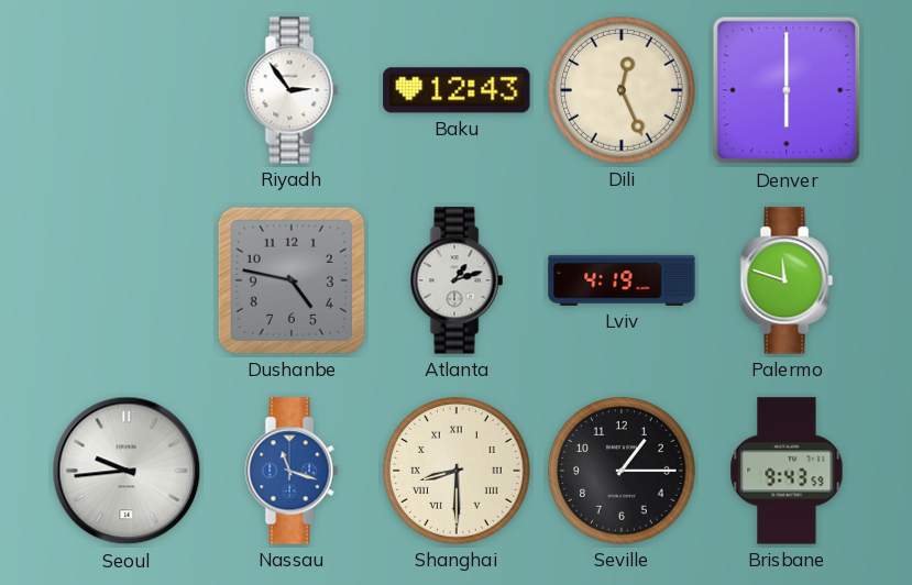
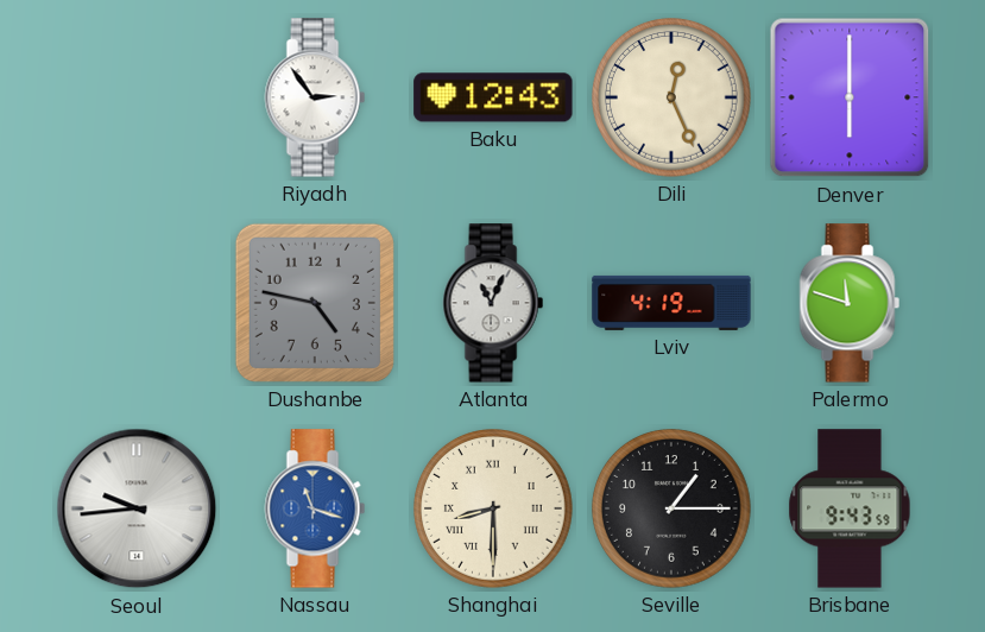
Atlanta: 1:12 -> 11:04 (493, 303)
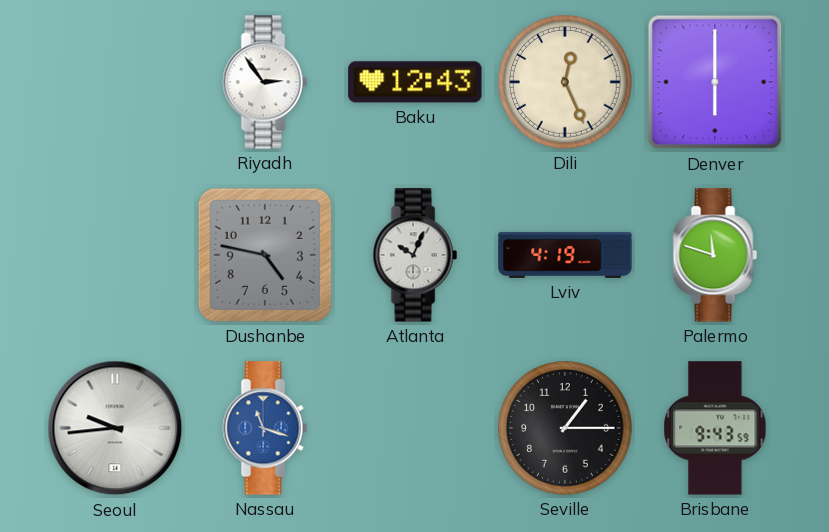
Atlanta: 11:04 -> 10:04 (415, 255)
Shanghai: 8:30 -> none (494, 510)
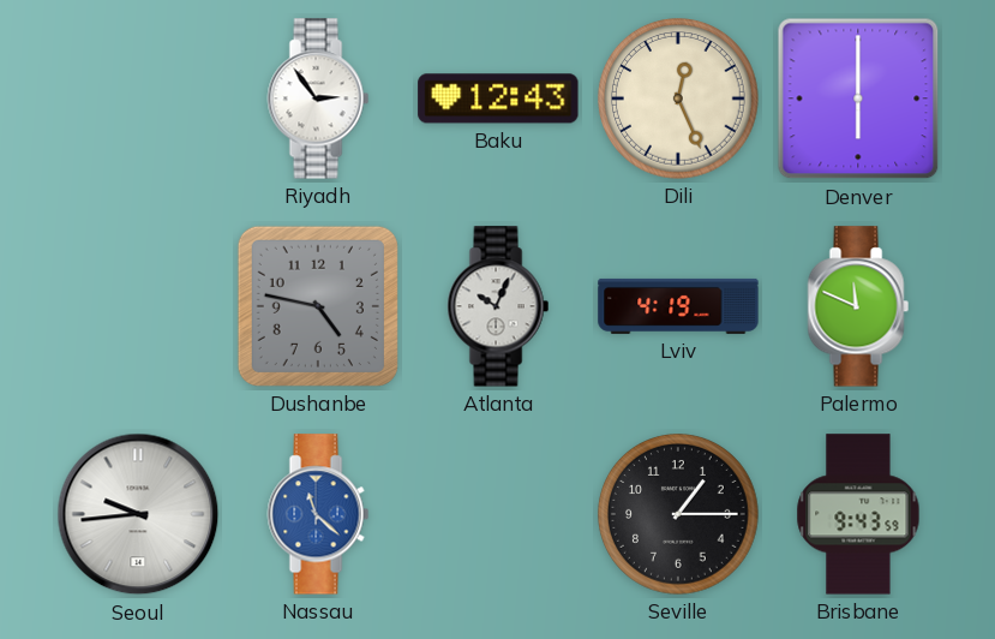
Palermo: 11:48 -> 11:49 (858, 306)
Nassau: 11:18 -> 11:22 (318, 514)
